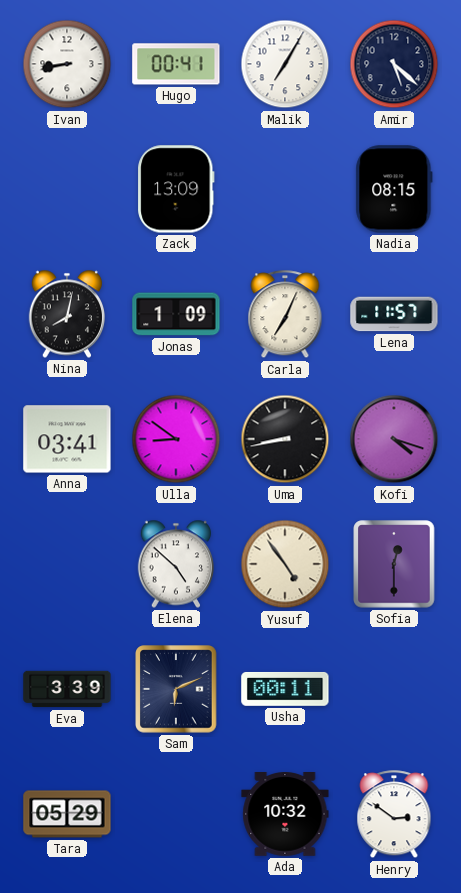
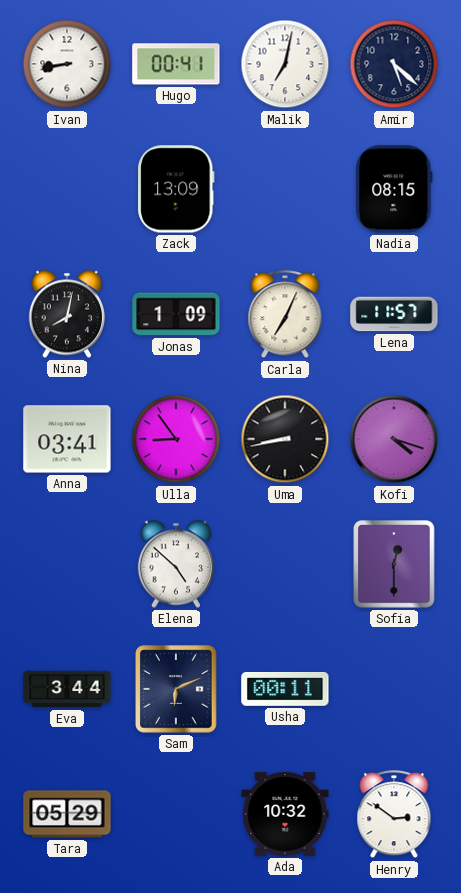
Malik: 7:05 -> 7:02 (285, 64)
Ulla: 8:51 -> 8:54 (176, 439)
Yusuf: 4:54 -> none (285, 564)
Eva: 3:39 -> 3:44 (67, 689)
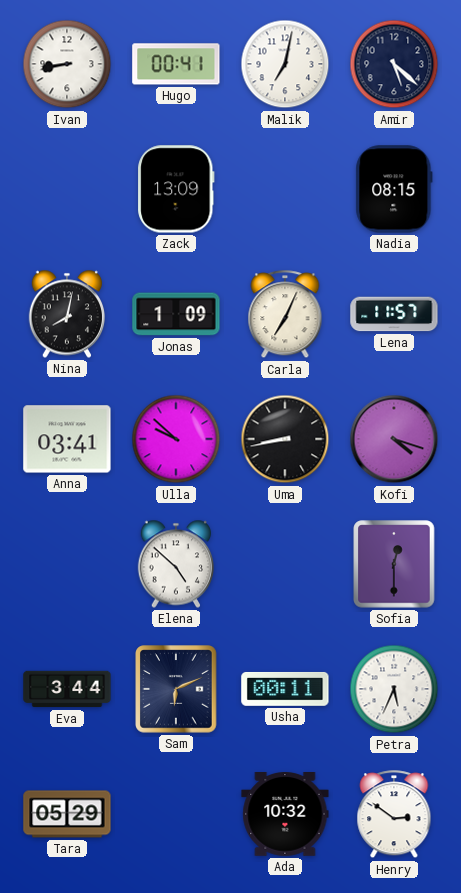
Ulla: 8:54 -> 9:52 (176, 439)
Petra: none -> 5:34 (394, 689)
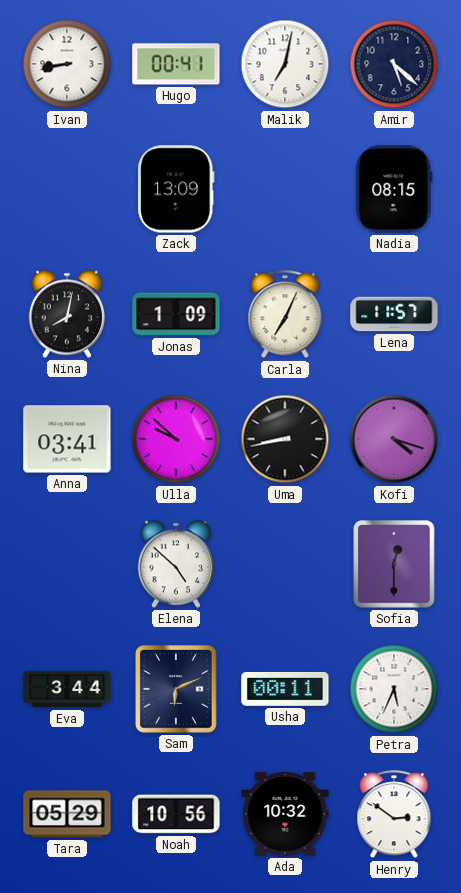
Noah: none -> 10:56 (176, 814)
